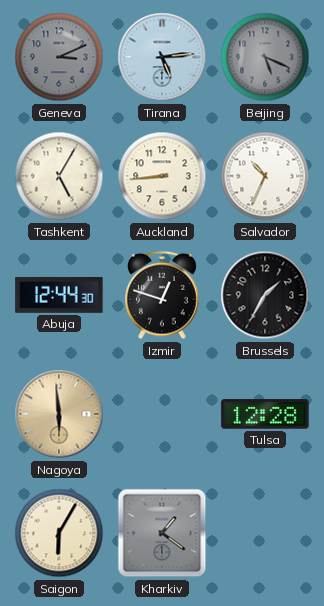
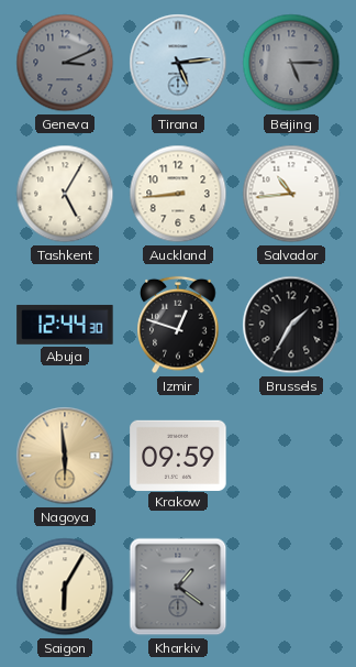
Beijing: 5:19 -> 5:15 (291, 63)
Salvador: 10:34 -> 10:44 (291, 194)
Krakow: none -> 09:59 (178, 455)
Tulsa: 12:28 -> none (265, 414)
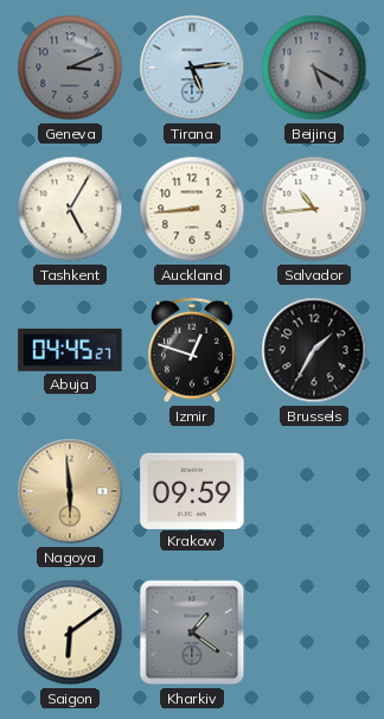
Beijing: 5:15 -> 5:20 (314, 68)
Abuja: 12:44 -> 04:45 (70, 350)
Saigon: 6:05 -> 6:09 (70, 632)
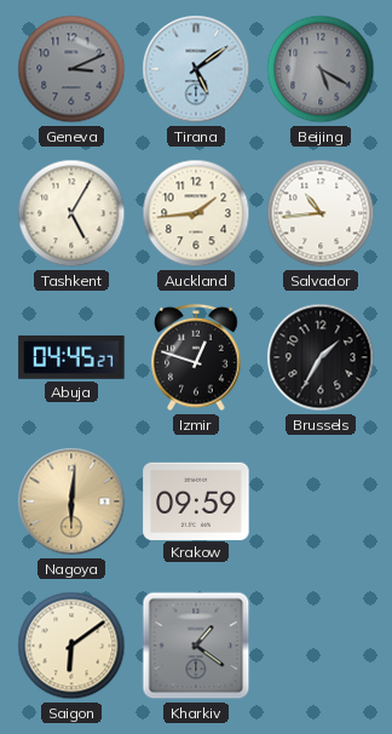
Tirana: 5:14 -> 5:09 (196, 69)
Auckland: 8:44 -> 1:44 (196, 213)
Nagoya: 5:59 -> 6:01 (71, 501)
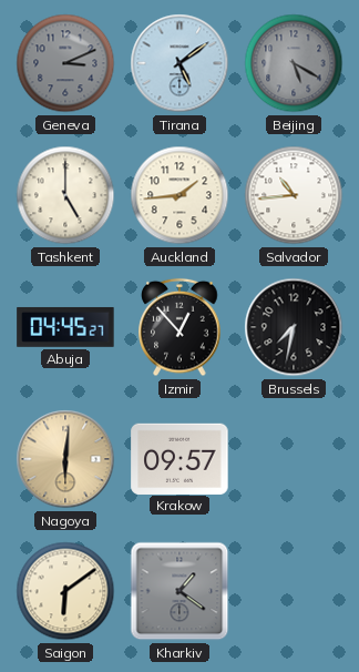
Tashkent: 5:05 -> 5:00 (65, 195)
Izmir: 12:48 -> 12:53 (179, 327)
Brussels: 1:35 -> 7:32 (294, 327)
Krakow: 09:59 -> 09:57 (179, 458)
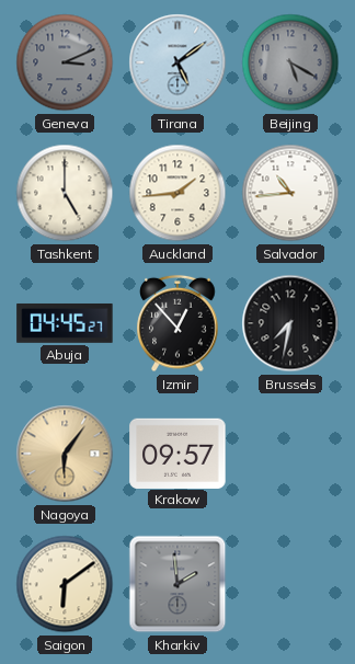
Nagoya: 6:01 -> 6:06 (65, 454)
Kharkiv: 1:21 -> 1:59 (177, 584)
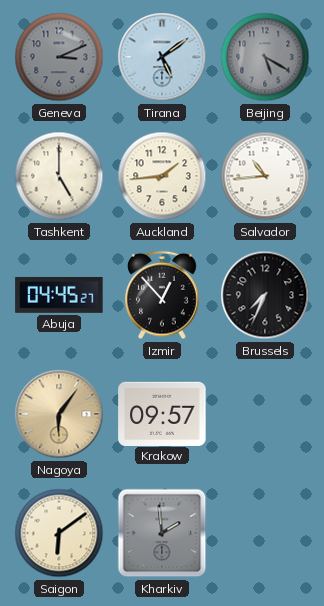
Brussels: 7:32 -> 7:34 (265, 295)
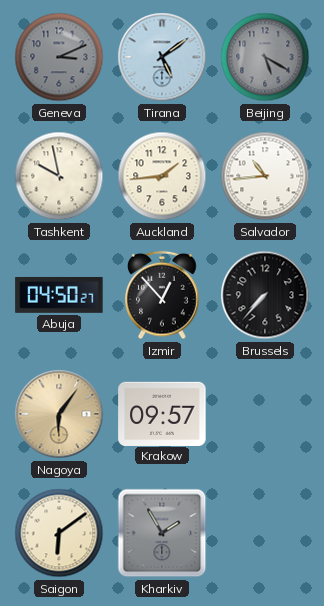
Tashkent: 5:00 -> 9:58 (59, 176)
Abuja: 04:45 -> 04:50 (59, 295)
Brussels: 7:34 -> 7:37 (265, 295)
Kharkiv: 1:59 -> 1:55 (162, 533)
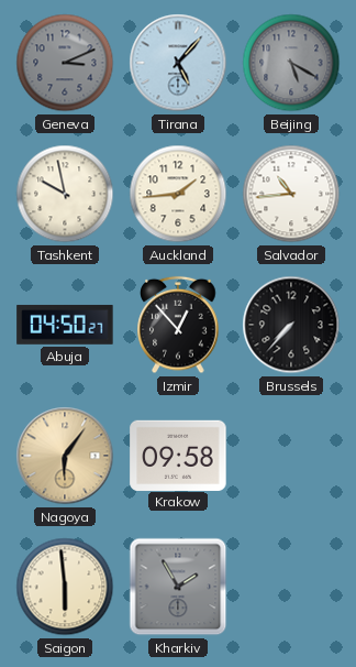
Tirana: 5:09 -> 5:07 (178, 63)
Krakow: 09:57 -> 09:58 (178, 455)
Saigon: 6:09 -> 5:59 (65, 587)
